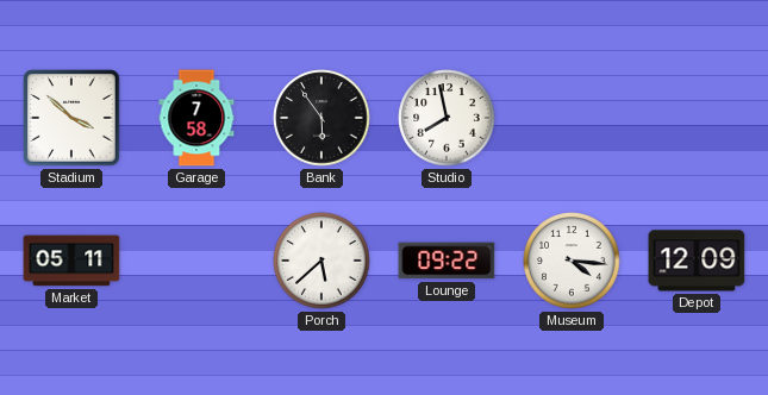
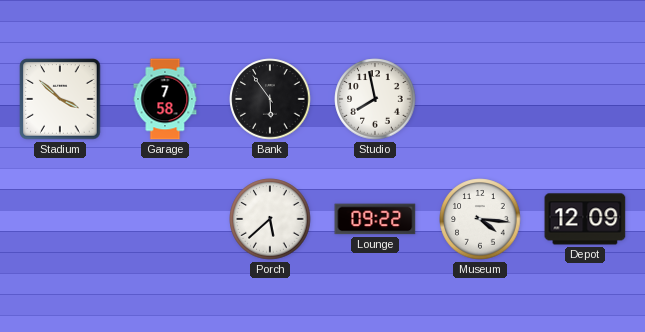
Market: 05:11 -> none (71, 261)
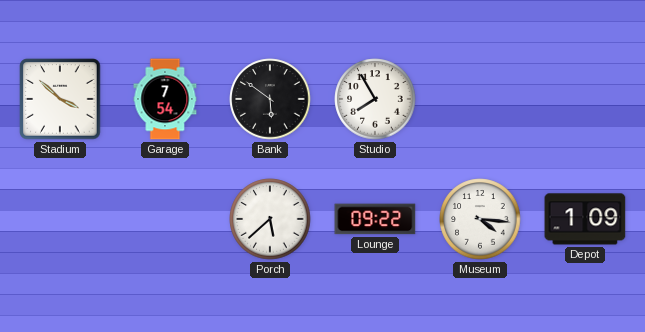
Garage: 7:58 -> 7:54 (165, 99)
Bank: 5:54 -> 5:51 (270, 99)
Studio: 7:58 -> 7:55 (375, 99)
Depot: 12:09 -> 1:09 (585, 219)
